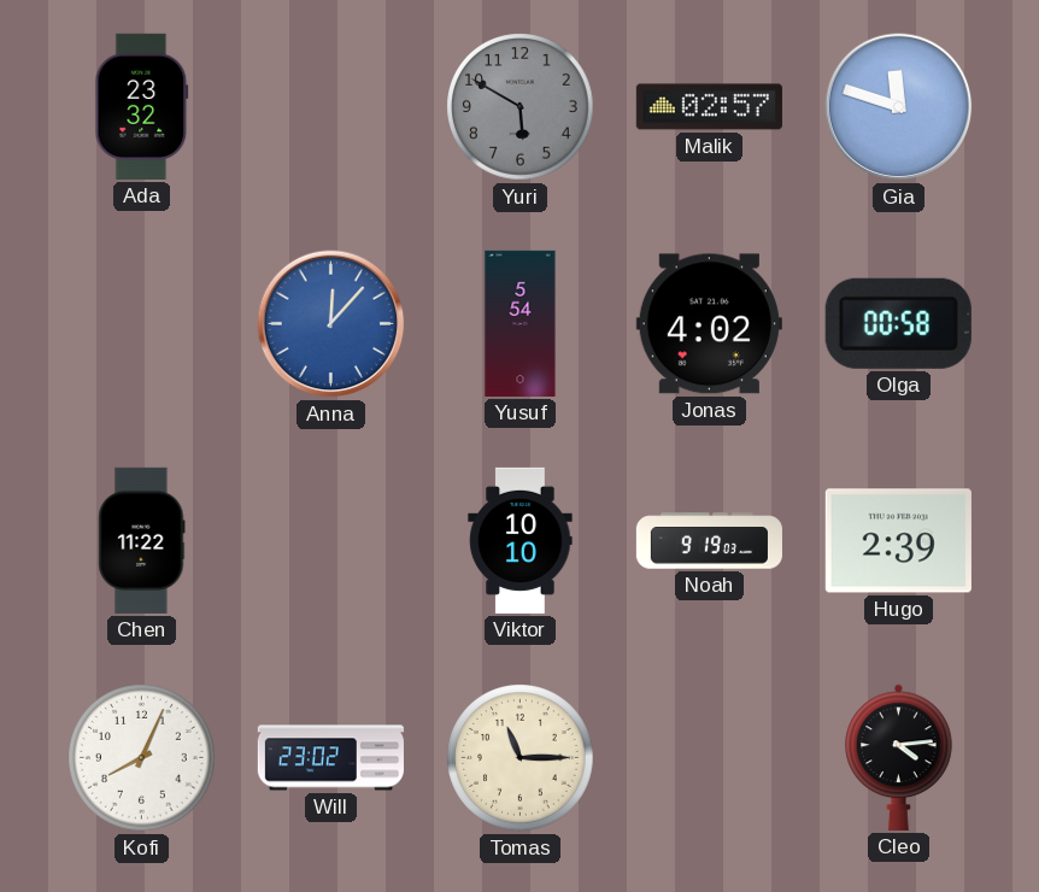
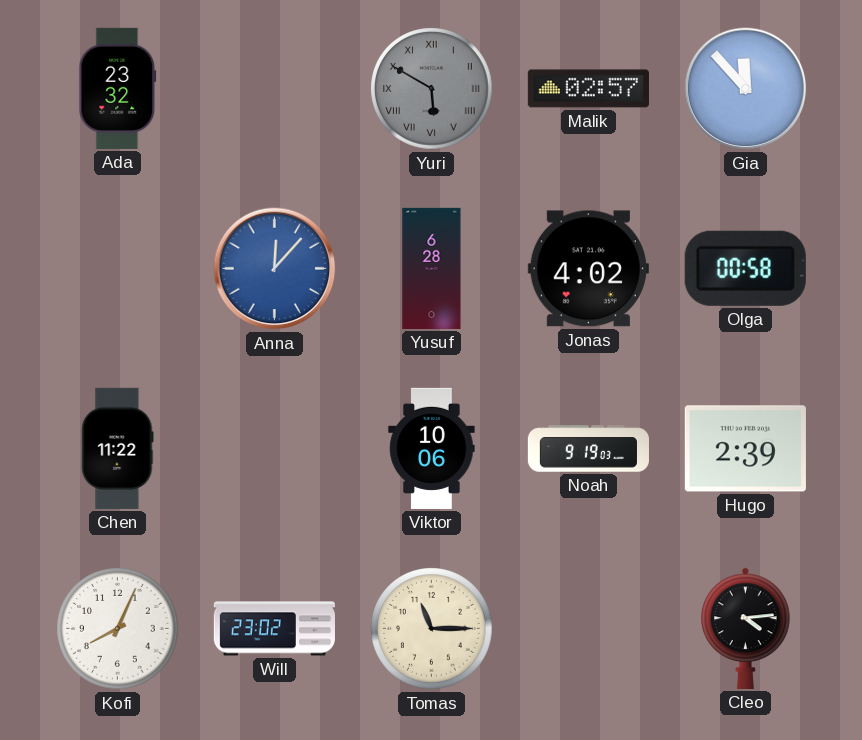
Yuri numerals: Arabic -> Roman (432, 89)
Gia: 11:48 -> 11:53 (746, 89)
Yusuf: 5:54 -> 6:28 (432, 268)
Viktor: 10:10 -> 10:06 (432, 448)
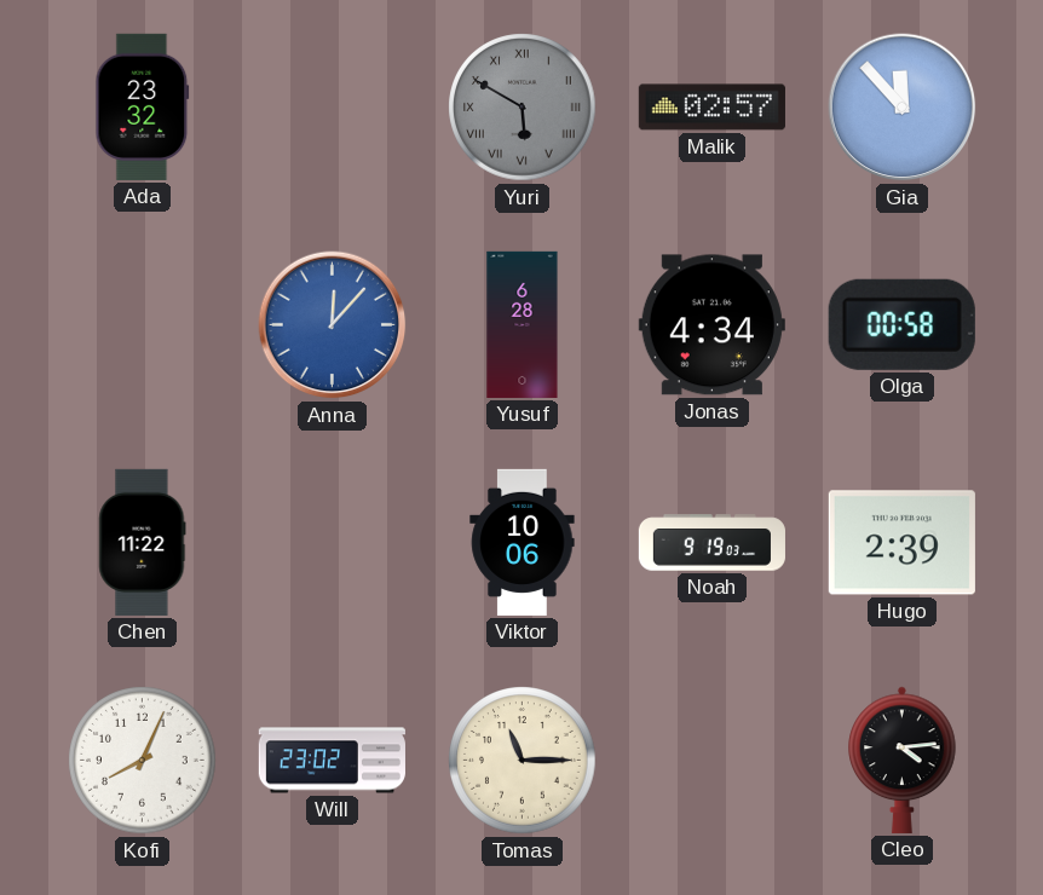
Jonas: 4:02 -> 4:34 (711, 325)
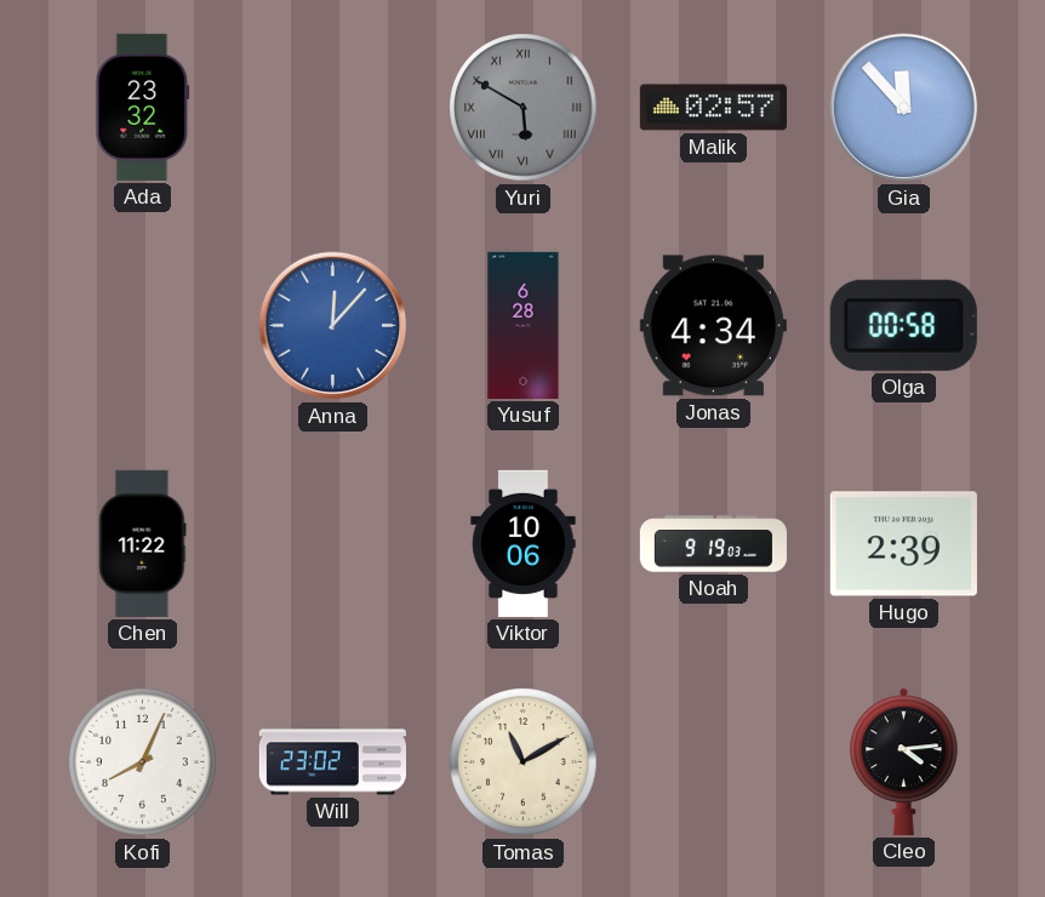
Tomas: 11:15 -> 11:10 (524, 762)
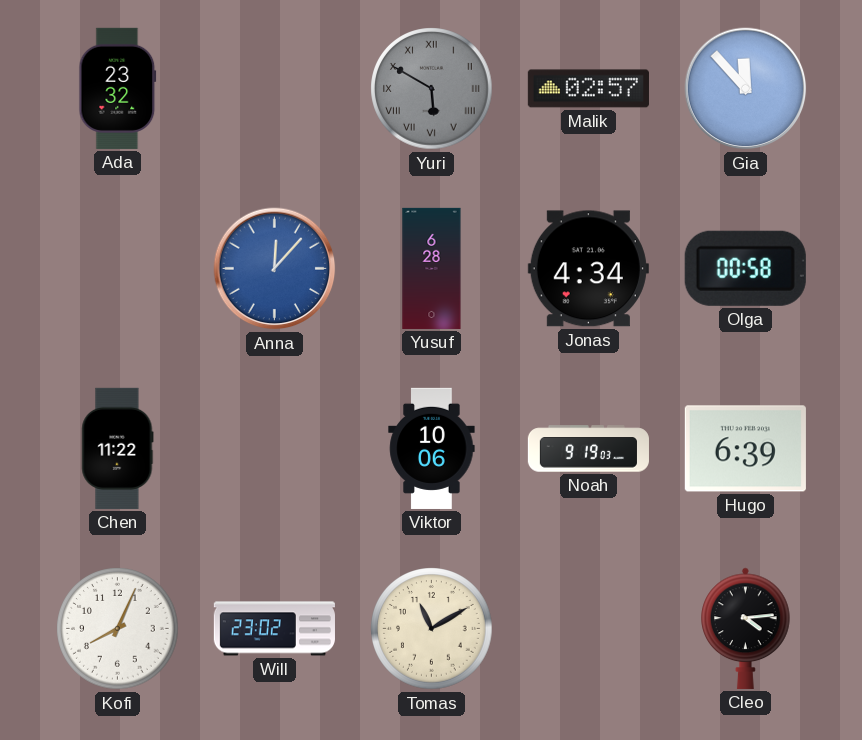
Hugo: 2:39 -> 6:39 (745, 449)
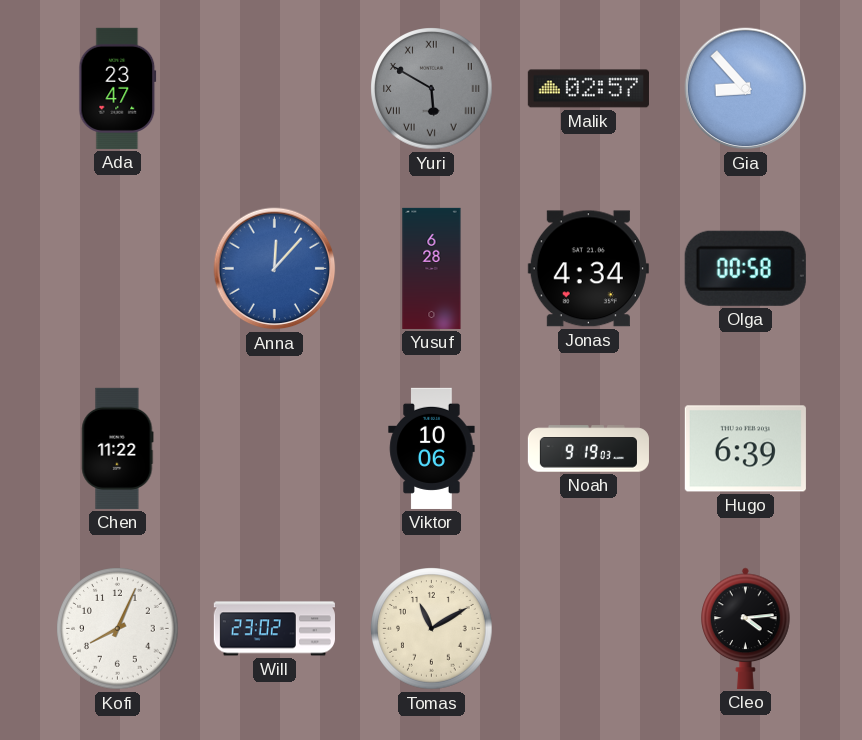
Ada: 23:32 -> 23:47 (118, 88)
Gia: 11:53 -> 8:53 (746, 89)
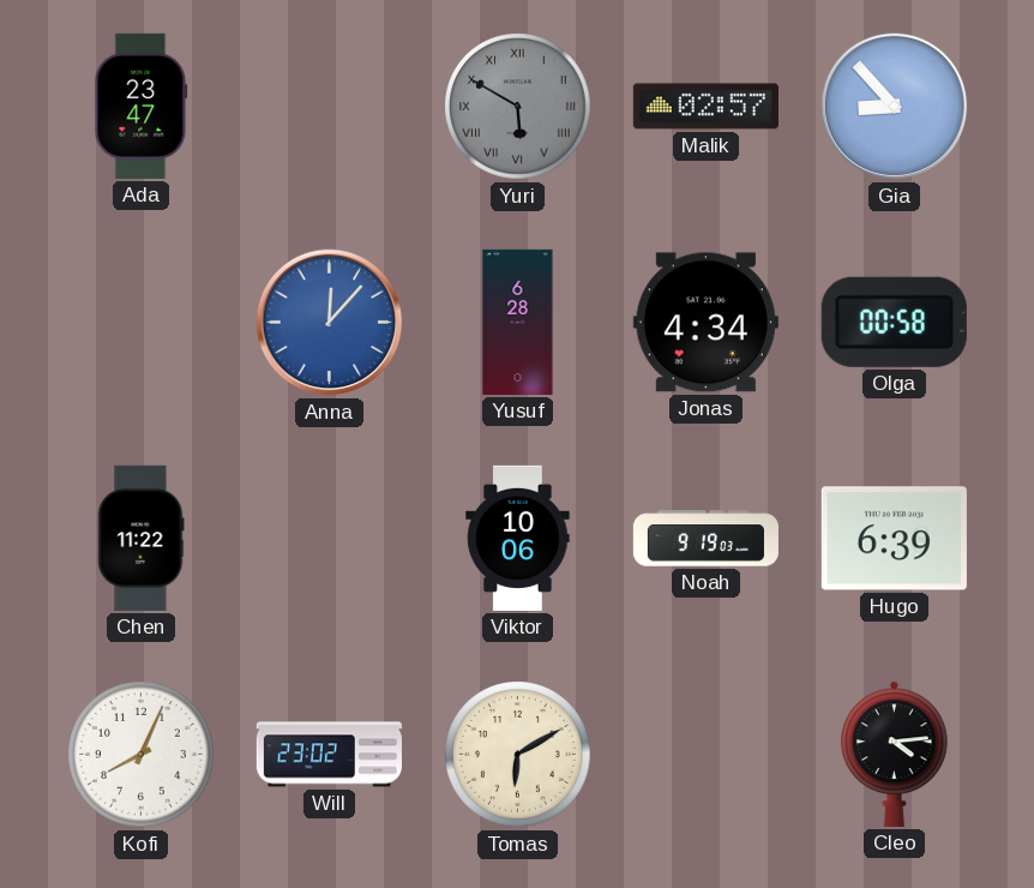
Tomas: 11:10 -> 6:10 (518, 755)
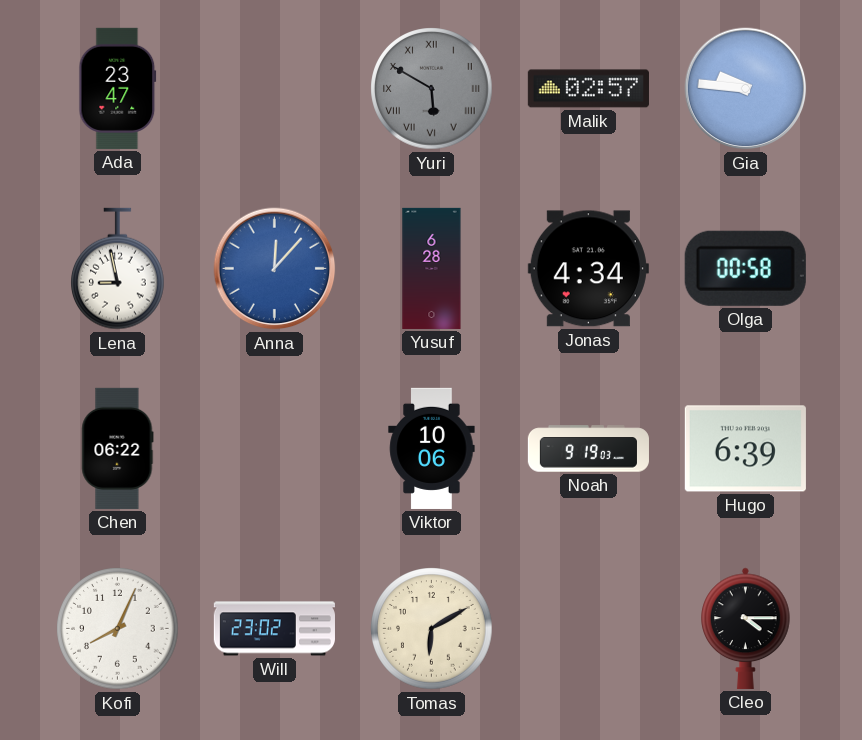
Gia: 8:53 -> 9:46 (746, 89)
Lena: none -> 8:58 (118, 269)
Chen: 11:22 -> 06:22 (118, 448)
Cleo: 4:14 -> 4:15 (746, 628)
